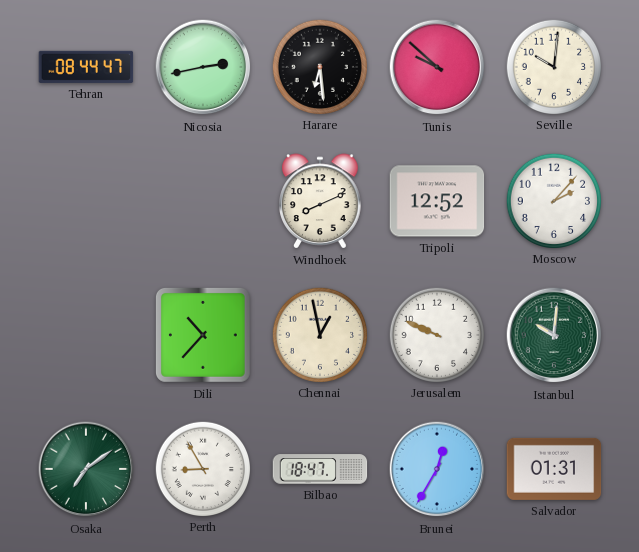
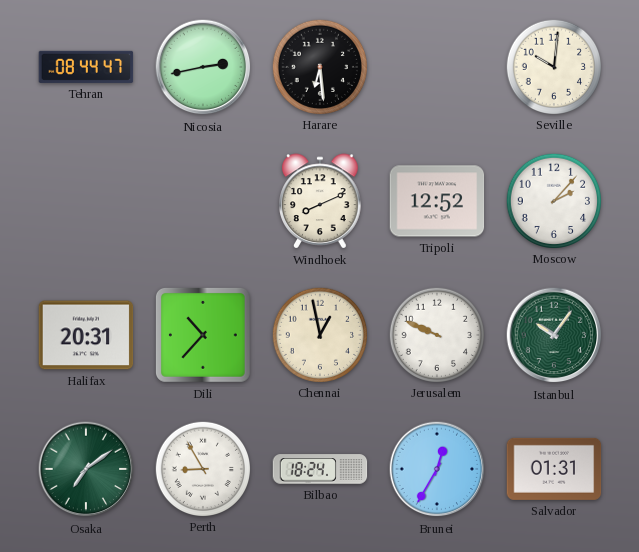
Tunis: 9:52 -> none (437, 67)
Halifax: none -> 20:31 (86, 335)
Istanbul: 10:01 -> 10:06 (554, 335)
Bilbao: 18:47 -> 18:24 (320, 469)
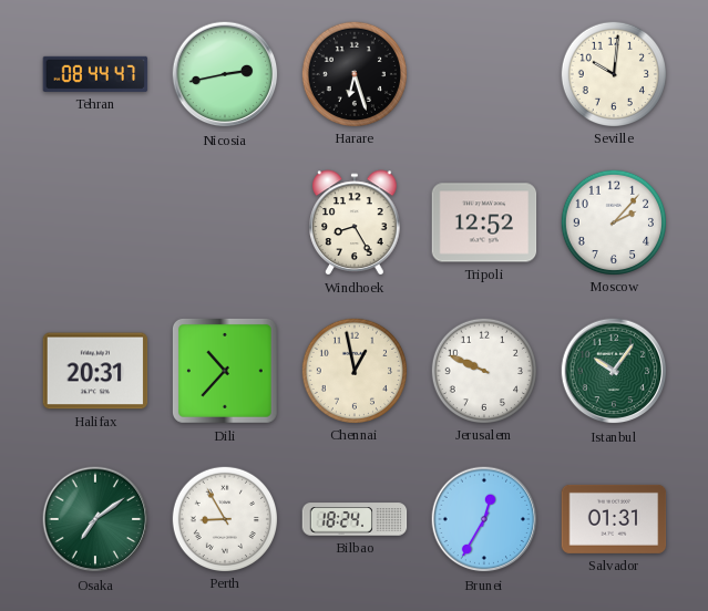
Harare: 6:29 -> 6:27 (353, 73)
Windhoek: 8:11 -> 8:25 (355, 222)
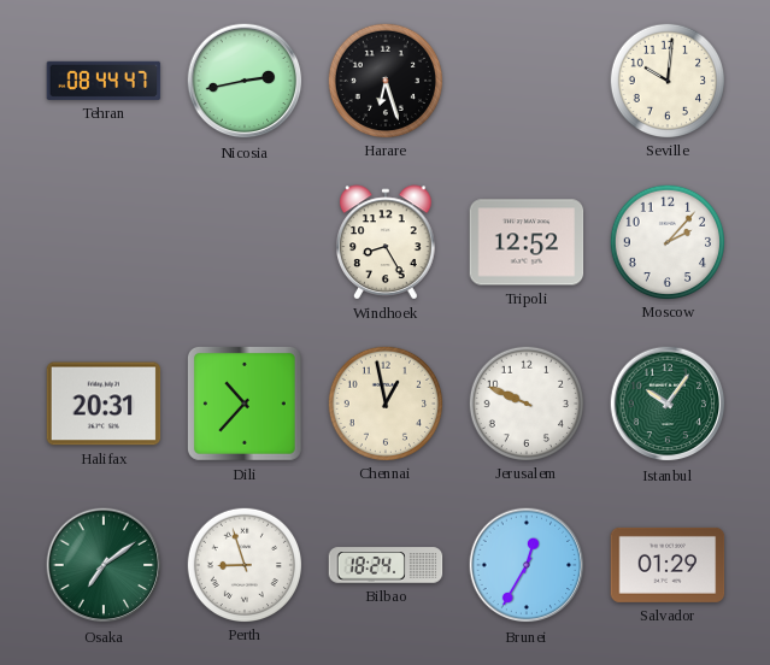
Perth: 8:55 -> 8:57 (243, 564)
Salvador: 01:31 -> 01:29 (668, 565)
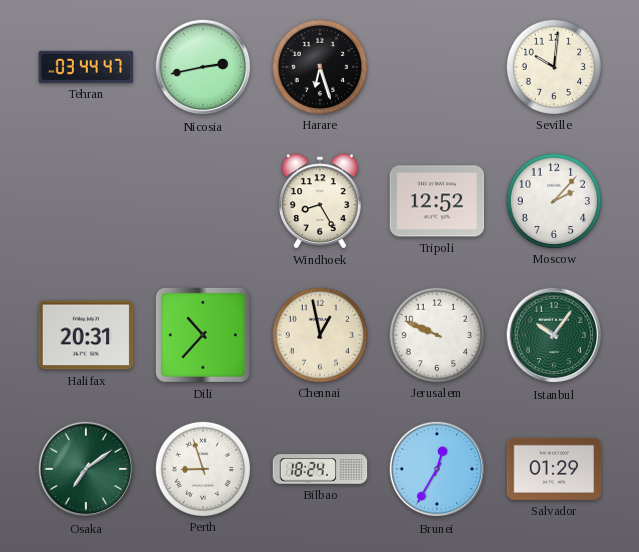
Tehran: 08:44 -> 03:44 (86, 67)
